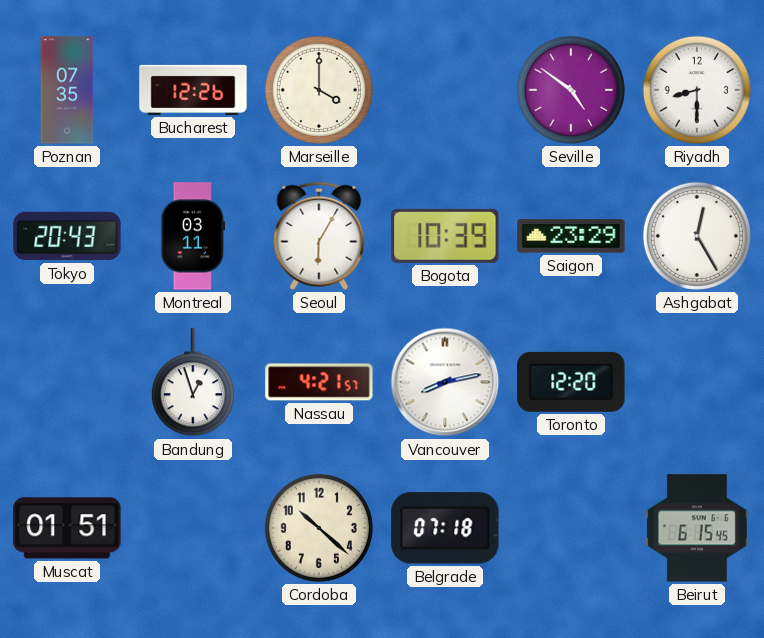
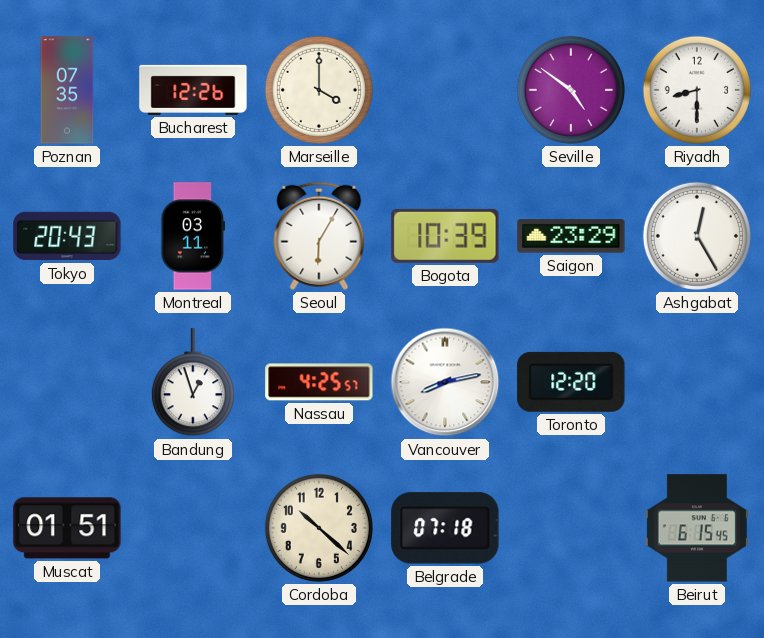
Nassau: 4:21 -> 4:25 (319, 382)
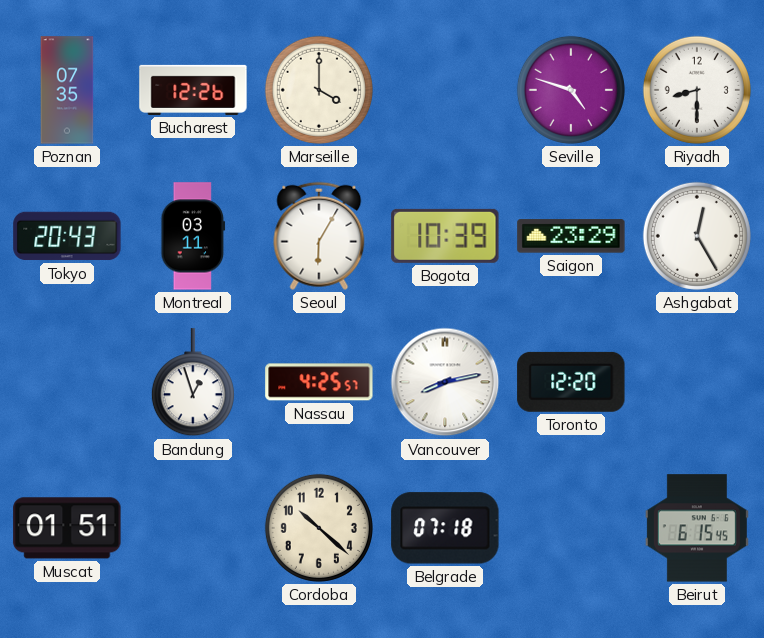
Seville: 4:51 -> 4:48 (571, 90)
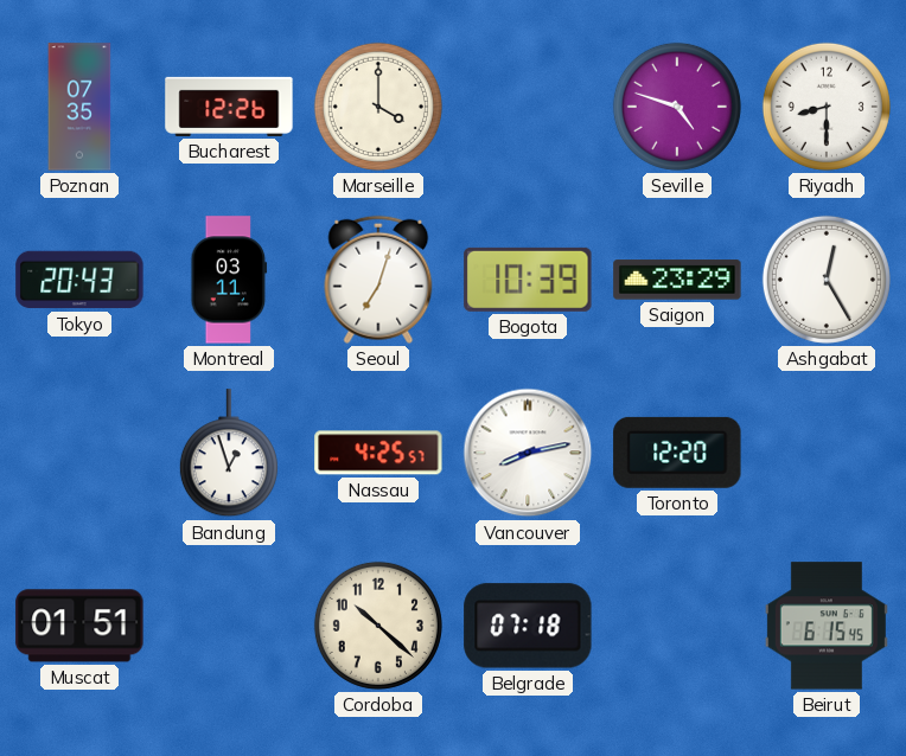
Seoul: 6:05 -> 7:03 (378, 280)
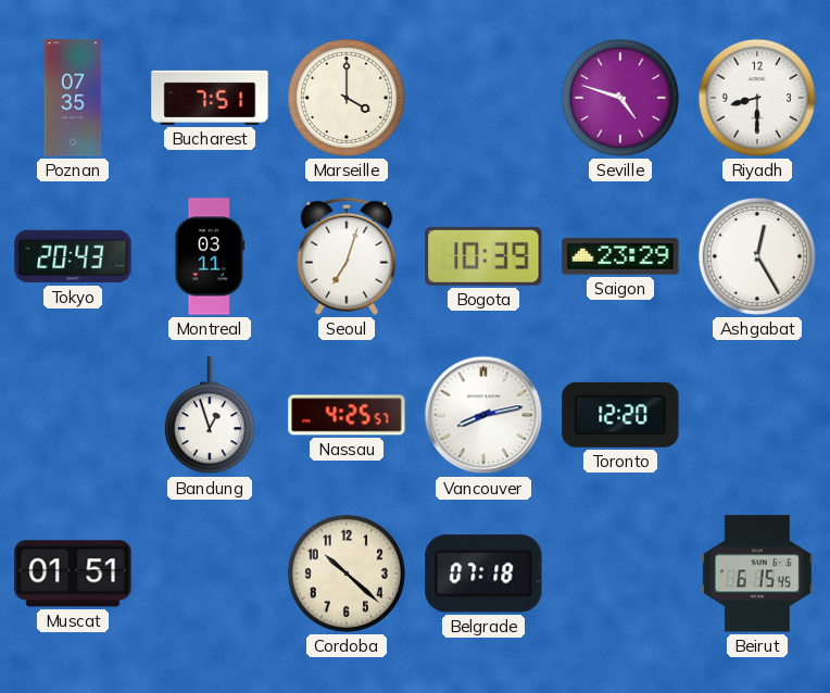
Bucharest: 12:26 -> 7:51 (210, 98)
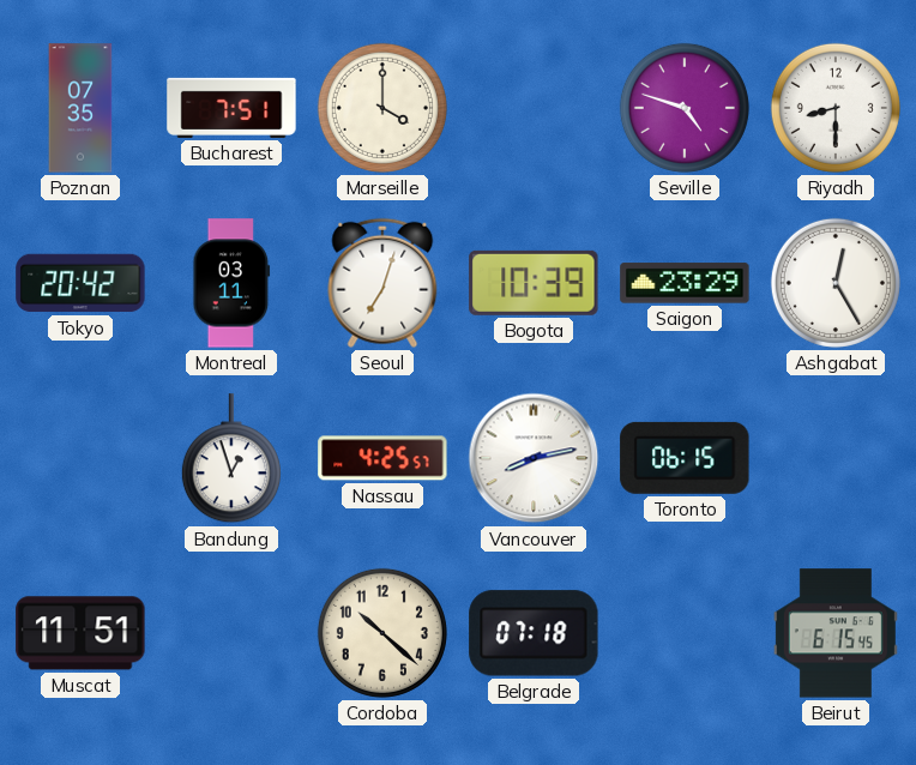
Tokyo: 20:43 -> 20:42 (80, 283)
Toronto: 12:20 -> 06:15 (685, 458)
Muscat: 01:51 -> 11:51 (80, 633)
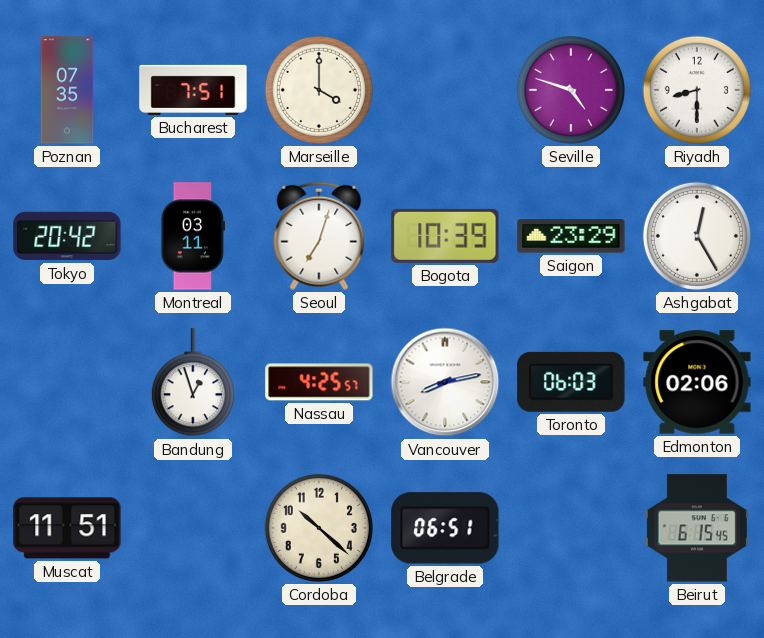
Toronto: 06:15 -> 06:03 (571, 382)
Edmonton: none -> 02:06 (697, 382)
Belgrade: 07:18 -> 06:51 (445, 528)
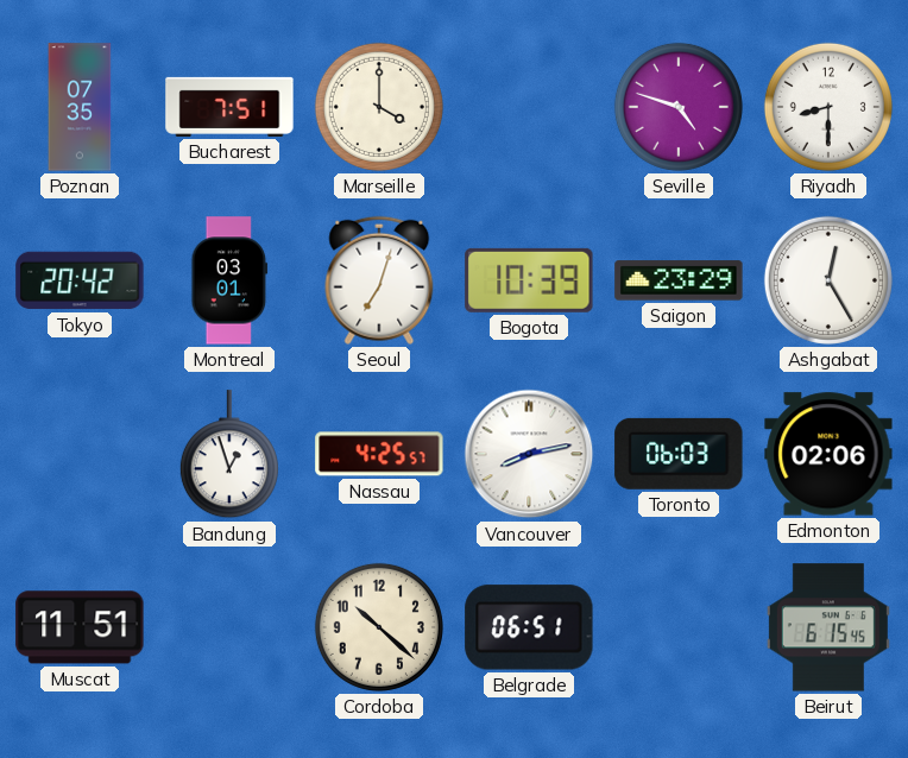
Montreal: 03:11 -> 03:01 (229, 280)
